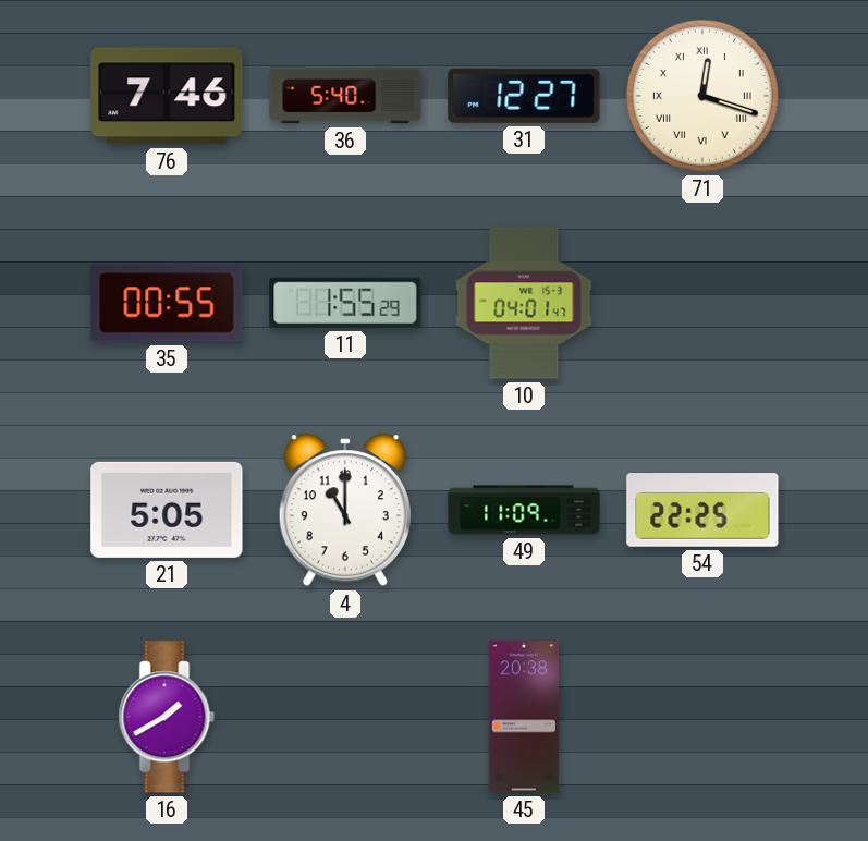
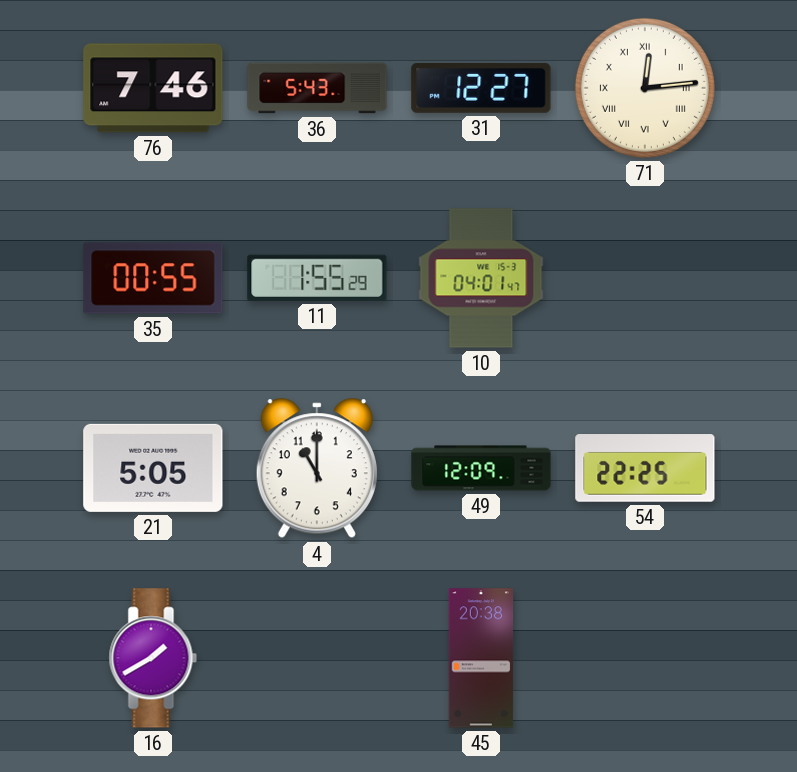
36: 5:40 -> 5:43 (317, 88)
71: 12:18 -> 12:14 (645, 88)
49: 11:09 -> 12:09 (481, 468)
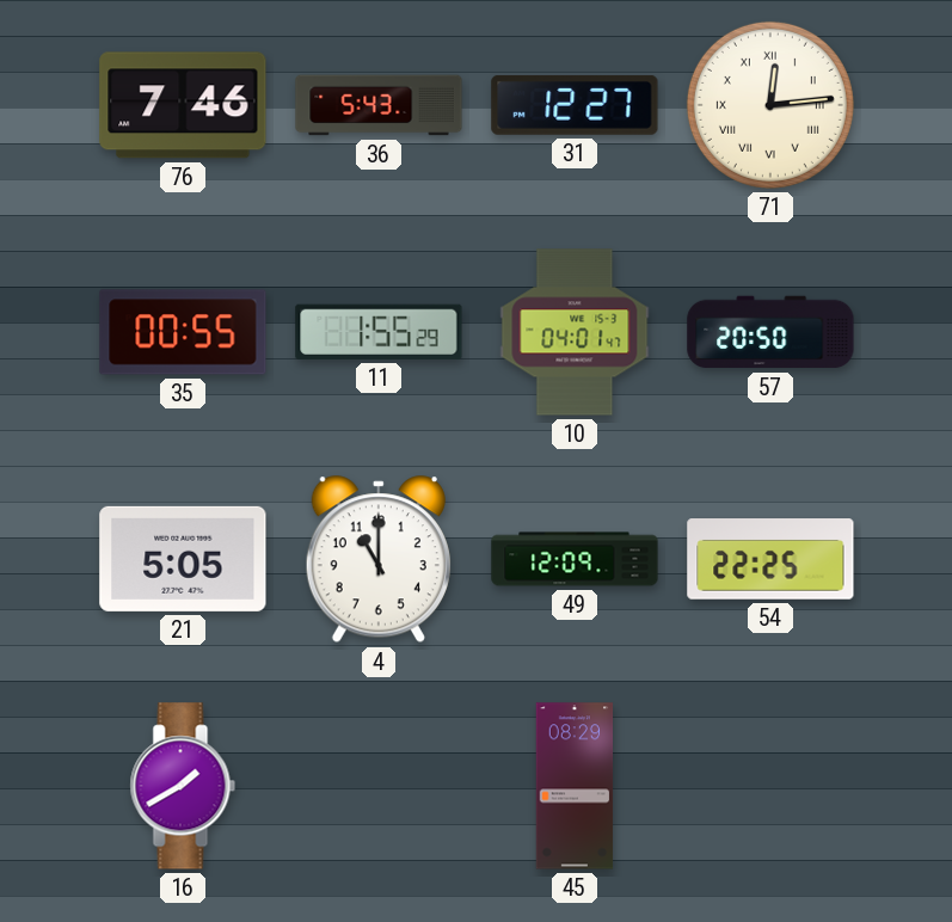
57: none -> 20:50 (770, 332)
45: 20:38 -> 08:29 (575, 786)
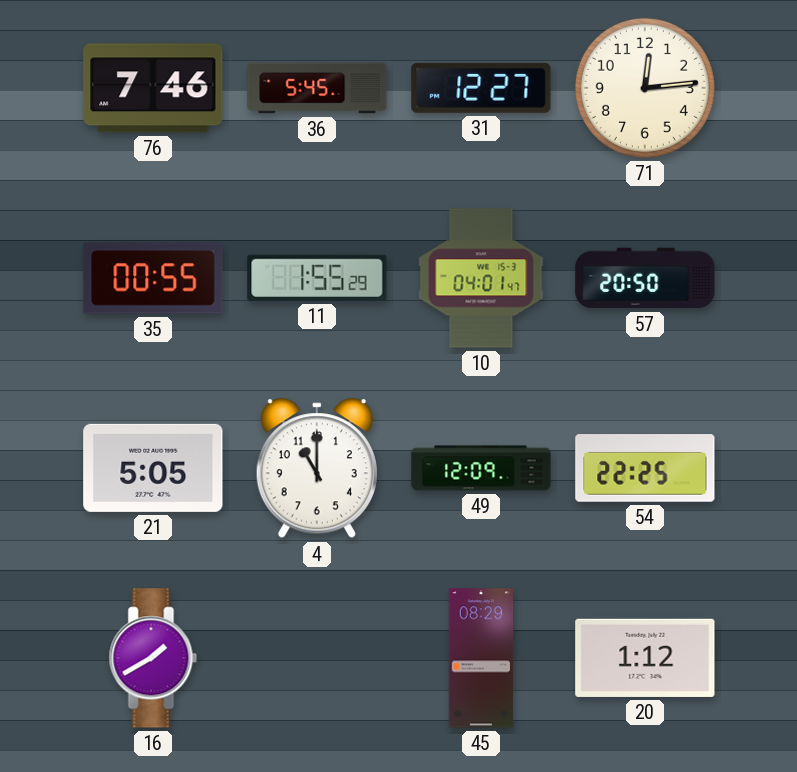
36: 5:43 -> 5:45 (317, 88)
71 numerals: Roman -> Arabic (645, 88)
20: none -> 1:12 (645, 658)
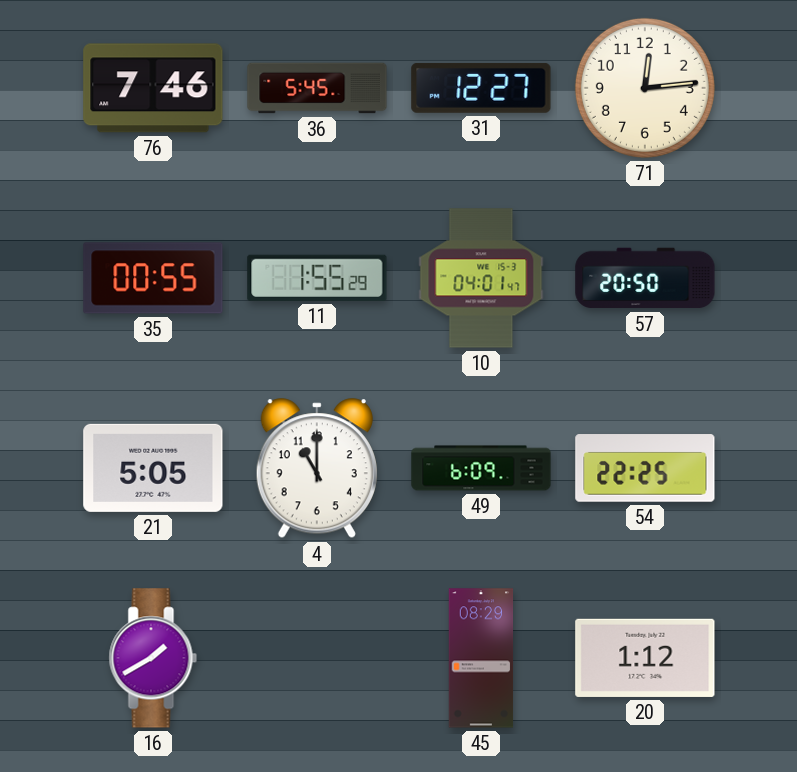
49: 12:09 -> 6:09 (481, 468)
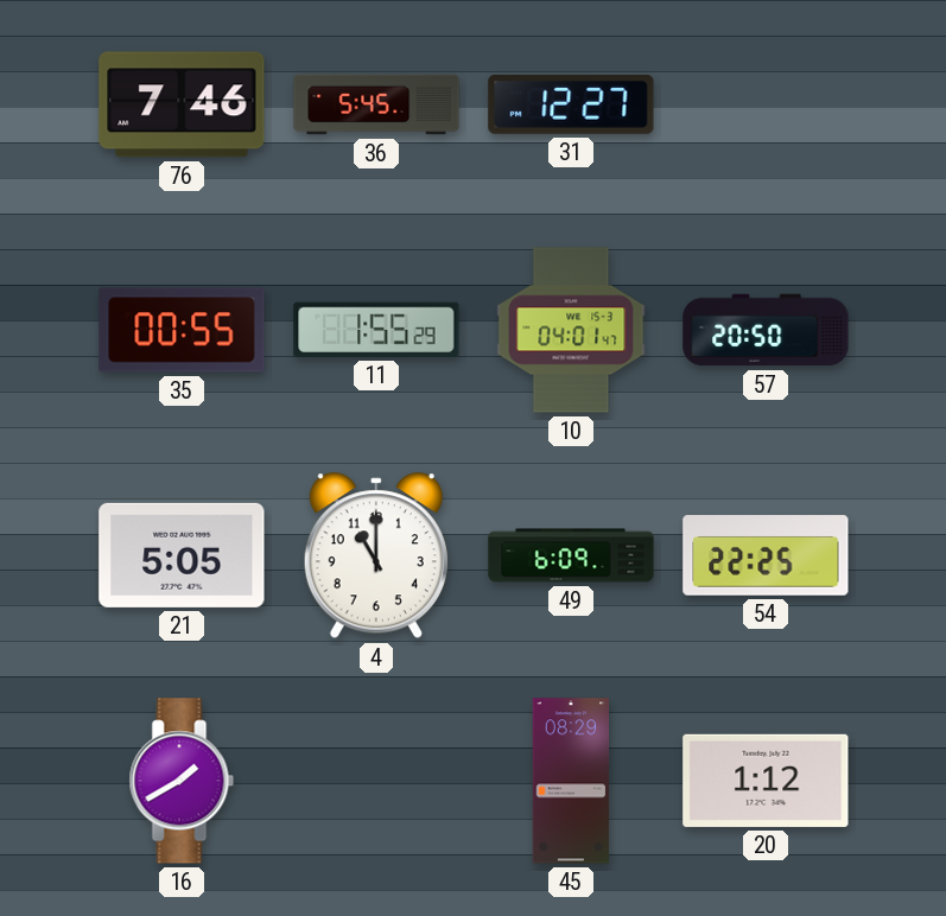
71: 12:14 -> none (645, 88)
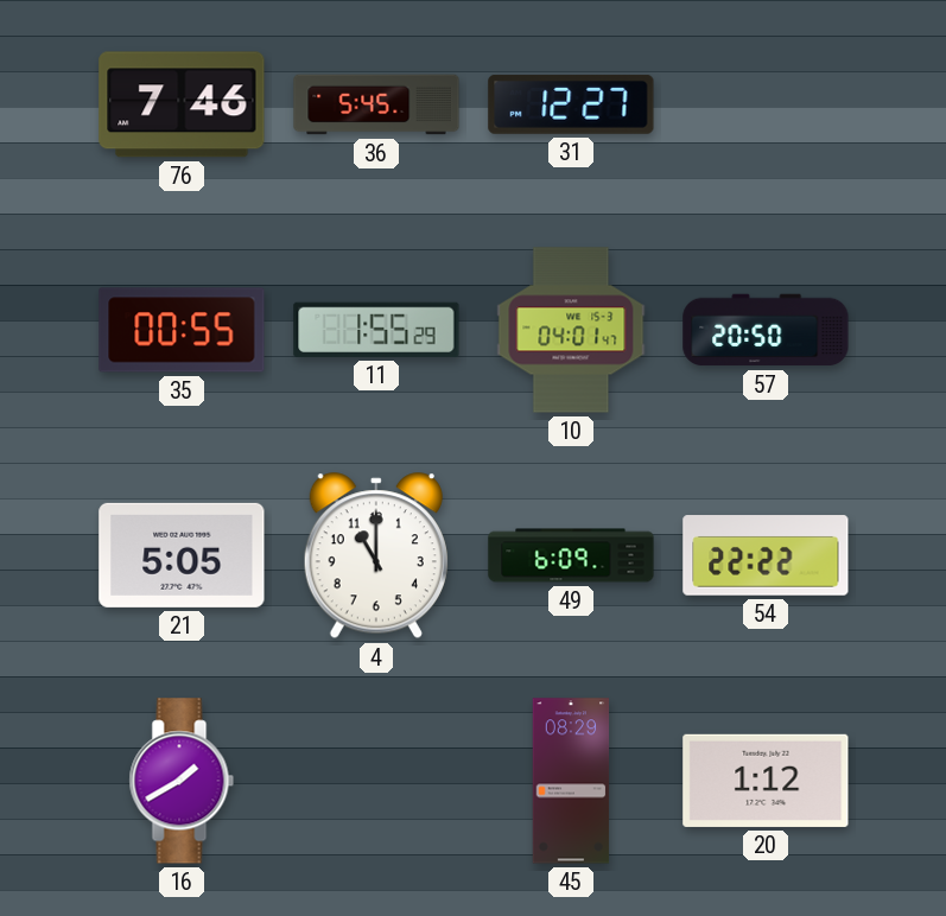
54: 22:25 -> 22:22 (766, 555)
